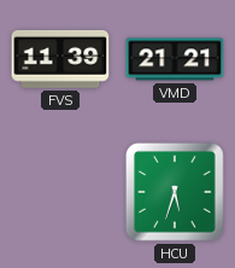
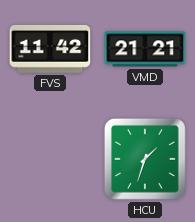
FVS: 11:39 -> 11:42 (50, 49)
HCU: 5:33 -> 1:33 (145, 159)
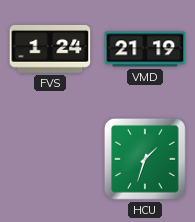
FVS: 11:42 -> 1:24 (50, 49)
VMD: 21:21 -> 21:19 (145, 49)
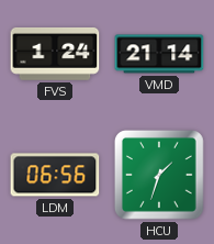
VMD: 21:19 -> 21:14 (159, 54)
LDM: none -> 06:56 (55, 175)
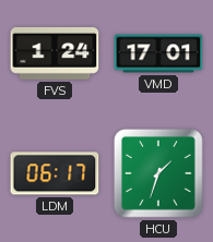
VMD: 21:14 -> 17:01 (158, 53)
LDM: 06:56 -> 06:17 (55, 173)
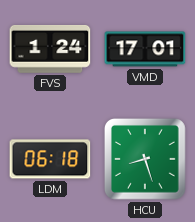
LDM: 06:17 -> 06:18 (50, 159)
HCU: 1:33 -> 8:27 (145, 159)
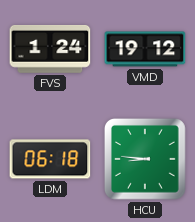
VMD: 17:01 -> 19:12 (145, 49)
HCU: 8:27 -> 8:46 (145, 159)
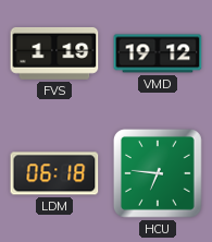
FVS: 1:24 -> 1:19 (54, 53)
HCU: 8:46 -> 6:46 (158, 173)
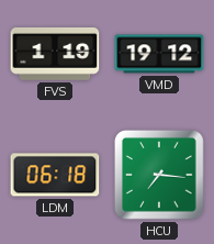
HCU: 6:46 -> 7:16 (159, 175)
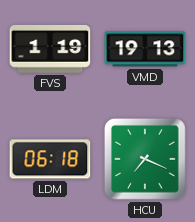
VMD: 19:12 -> 19:13 (145, 49)
HCU: 7:16 -> 7:19 (145, 159)
